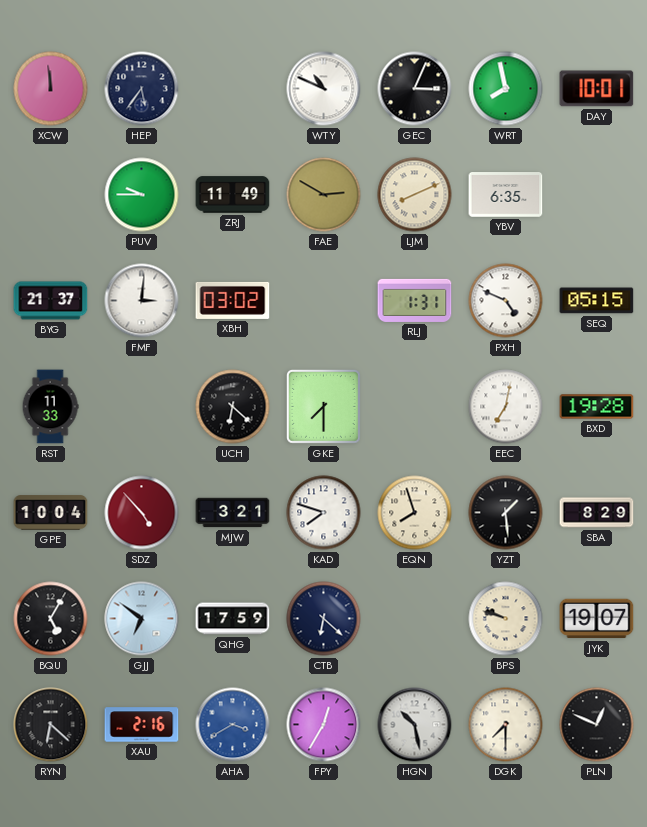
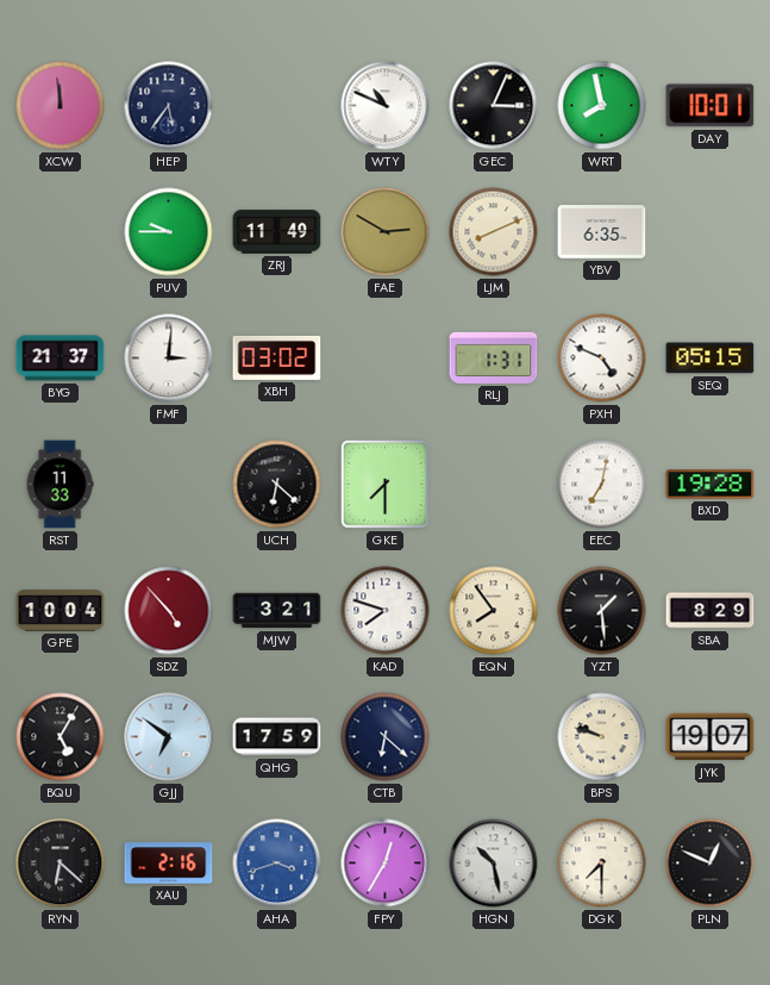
EQN: 7:57 -> 7:54 (494, 611)
AHA: 3:40 -> 3:42 (277, 864)
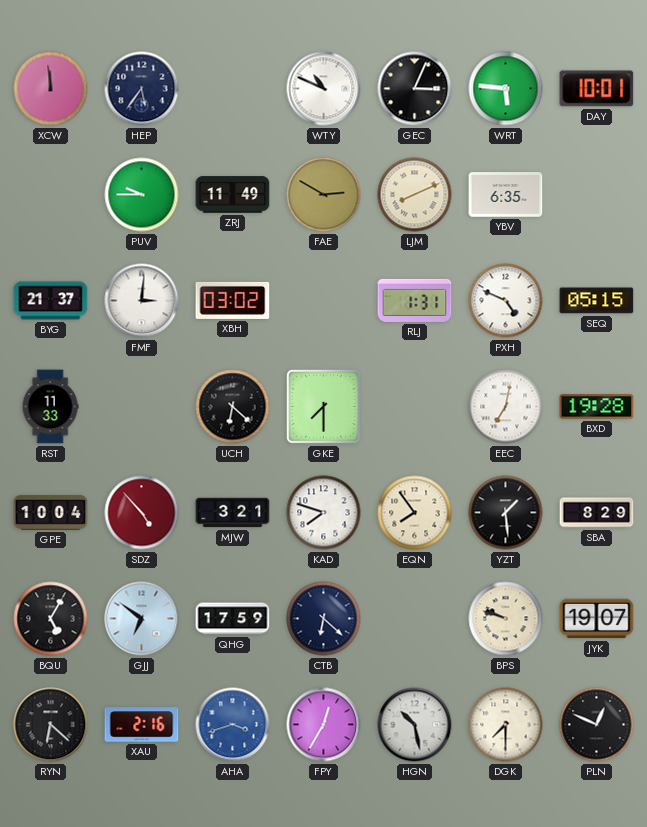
WRT: 7:58 -> 5:46 (506, 89)
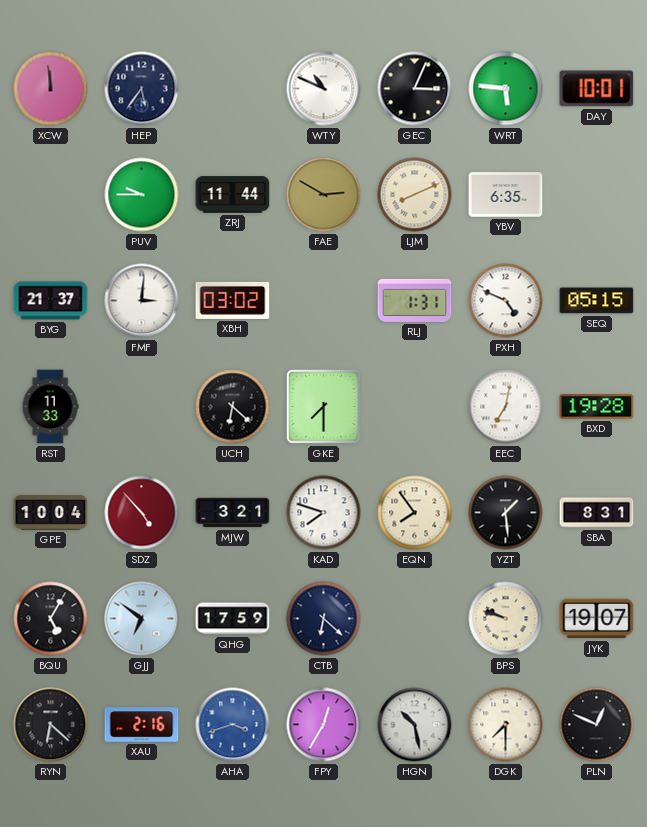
ZRJ: 11:49 -> 11:44 (233, 195)
SBA: 8:29 -> 8:31 (597, 513)
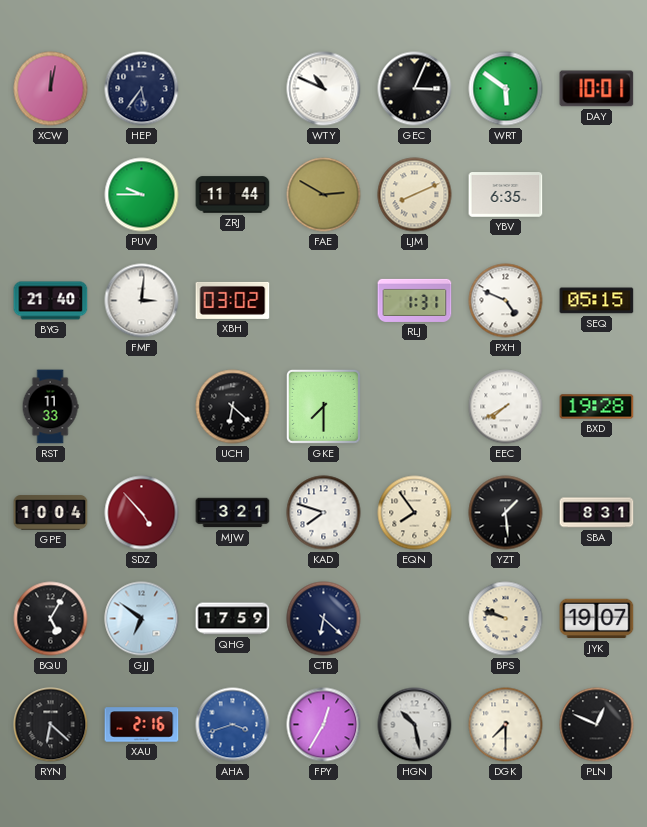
XCW: 11:59 -> 12:02 (51, 89)
WRT: 5:46 -> 5:51 (506, 89)
BYG: 21:37 -> 21:40 (51, 301)
EEC: 7:02 -> 7:40 (506, 407)
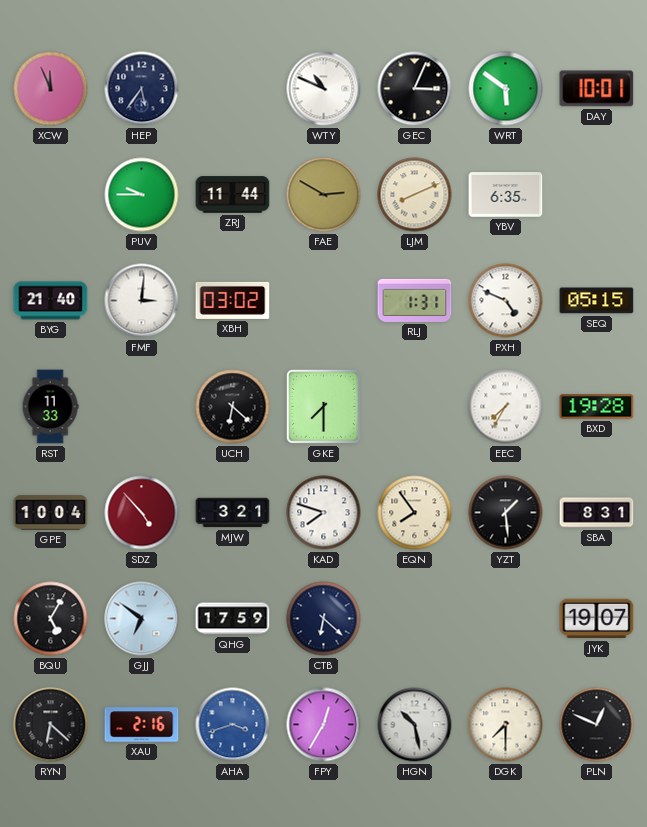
XCW: 12:02 -> 11:56 (51, 89)
EEC: 7:40 -> 7:35 (506, 407)
BPS: 9:48 -> none (506, 619)
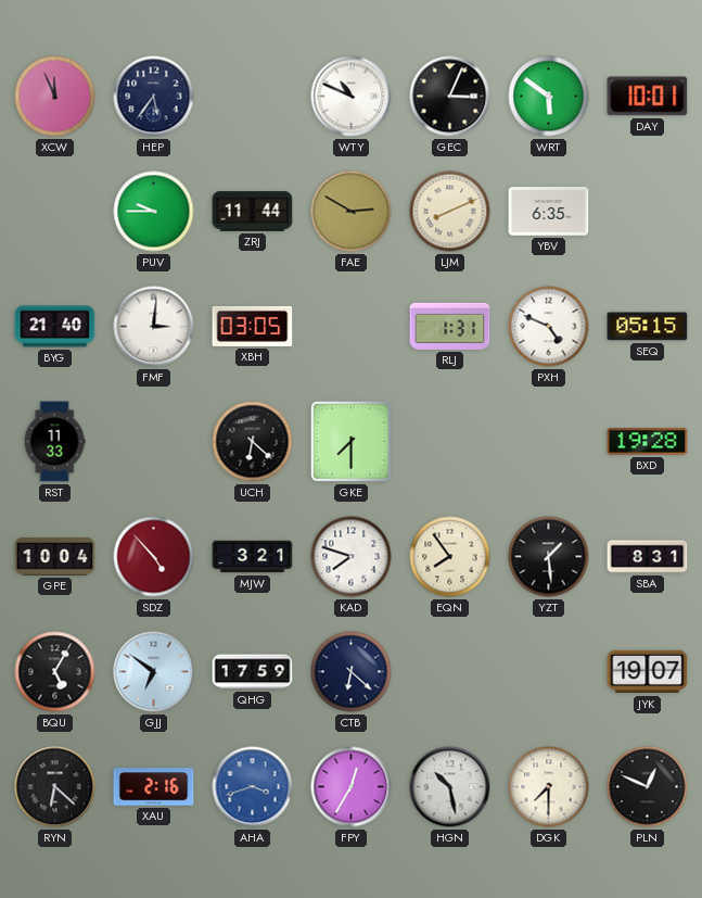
XBH: 03:02 -> 03:05 (253, 326)
EEC: 7:35 -> none (506, 407)
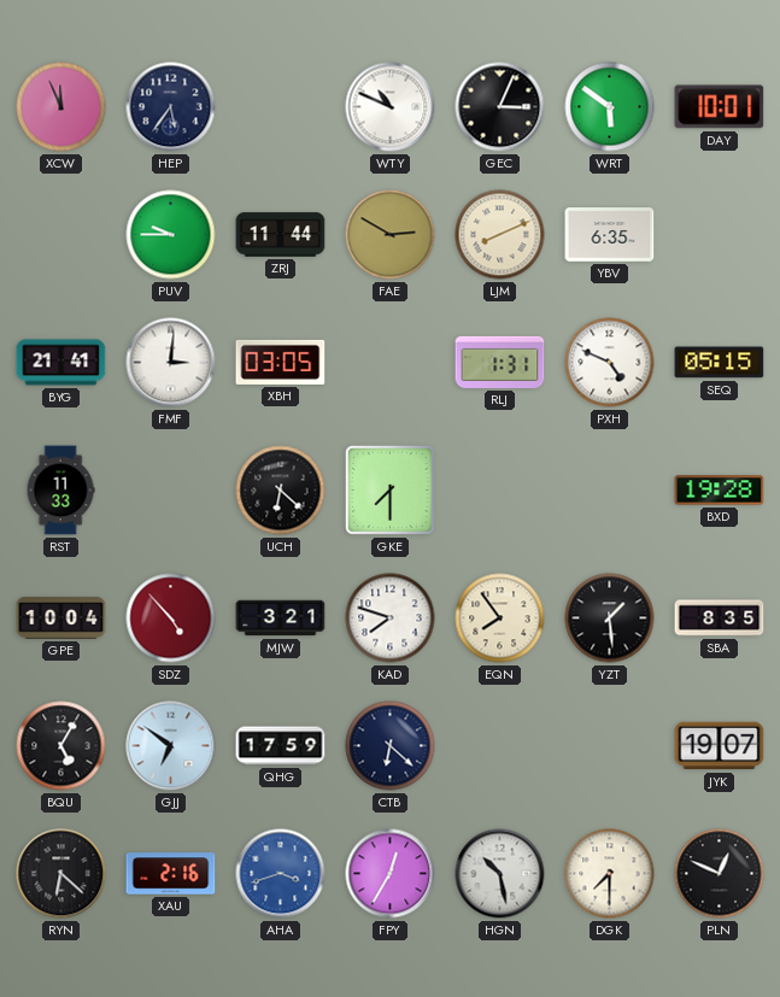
BYG: 21:40 -> 21:41 (61, 363)
SBA: 8:31 -> 8:35 (720, 618)
